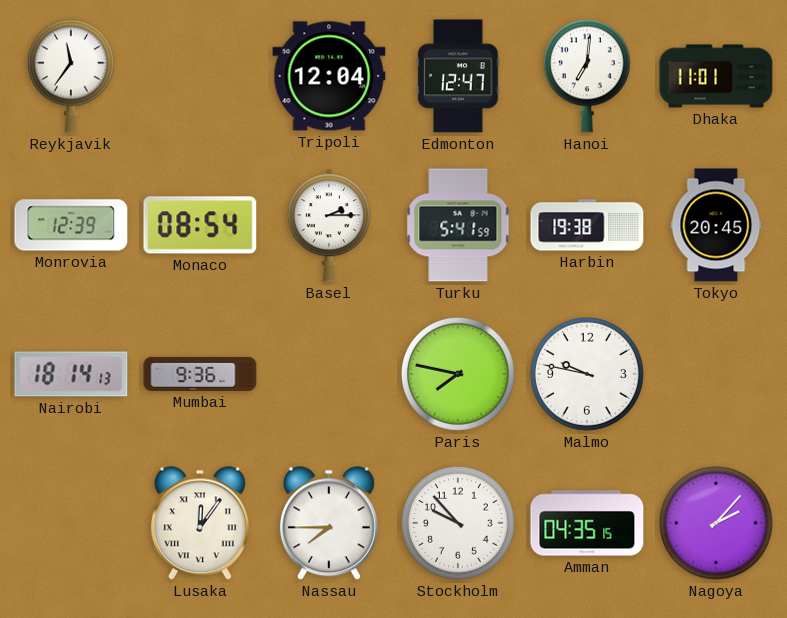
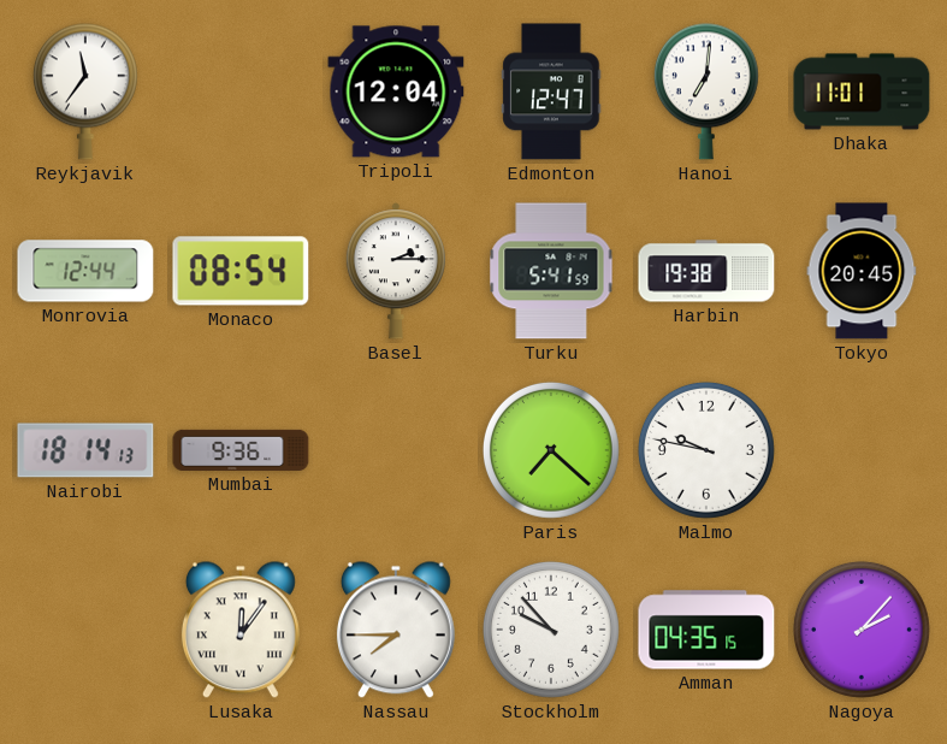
Monrovia: 12:39 -> 12:44 (85, 271)
Paris: 7:47 -> 7:22 (551, 450)
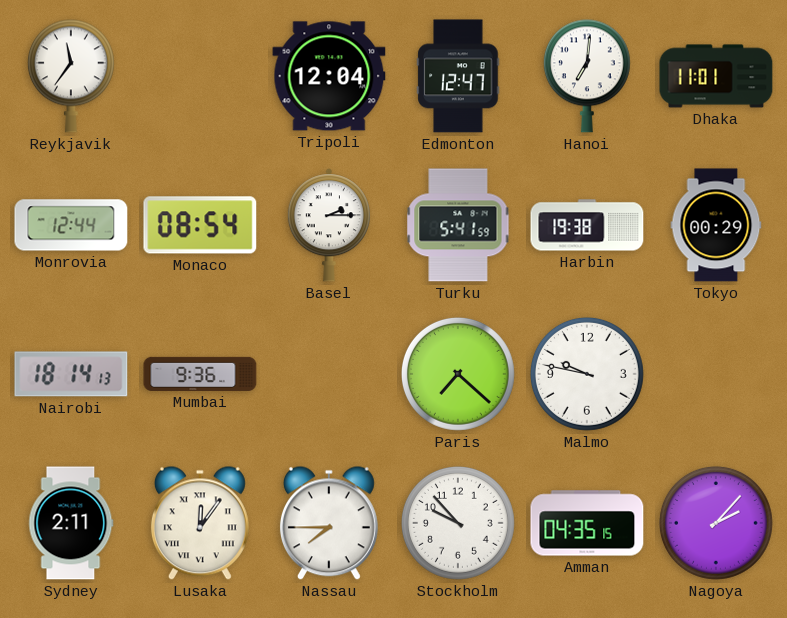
Tokyo: 20:45 -> 00:29 (716, 225)
Sydney: none -> 2:11 (71, 523)
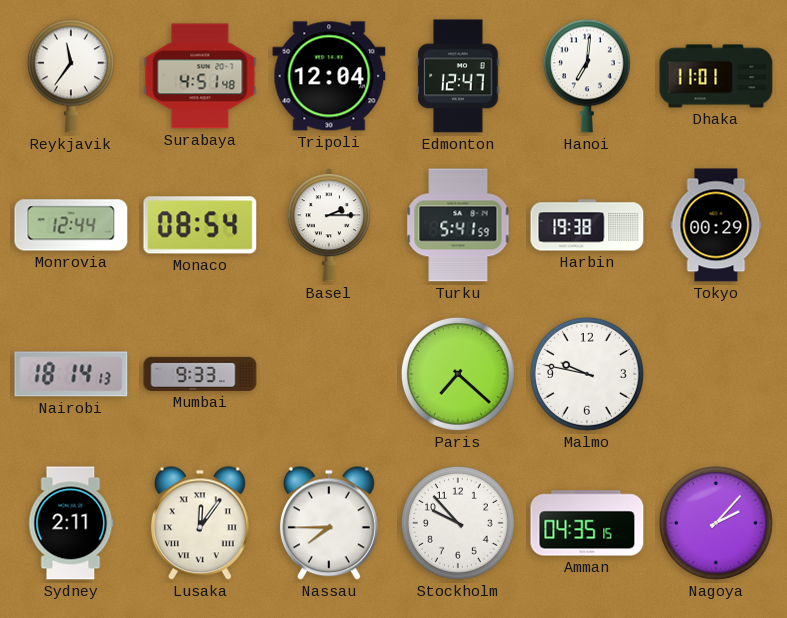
Surabaya: none -> 4:51 (200, 76)
Mumbai: 9:36 -> 9:33 (200, 374)
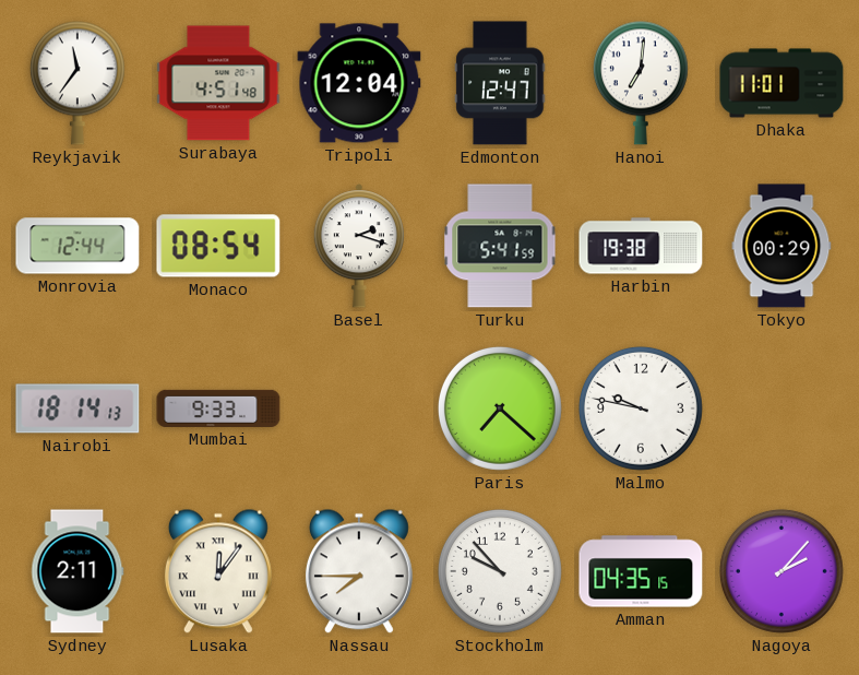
Basel: 2:15 -> 2:18 (359, 246)
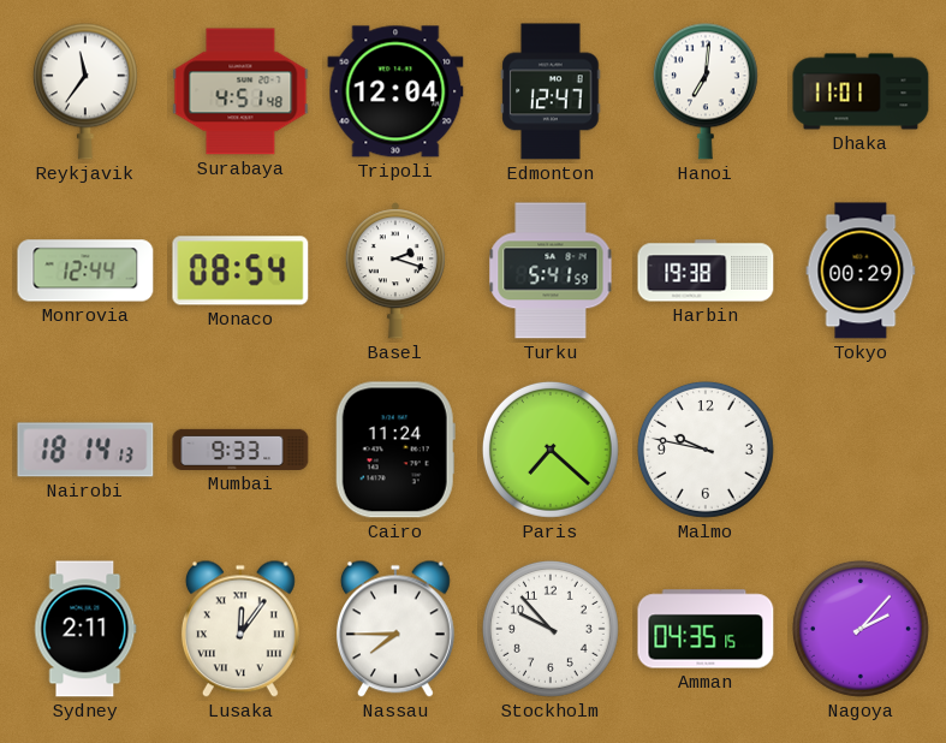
Cairo: none -> 11:24 (395, 450)
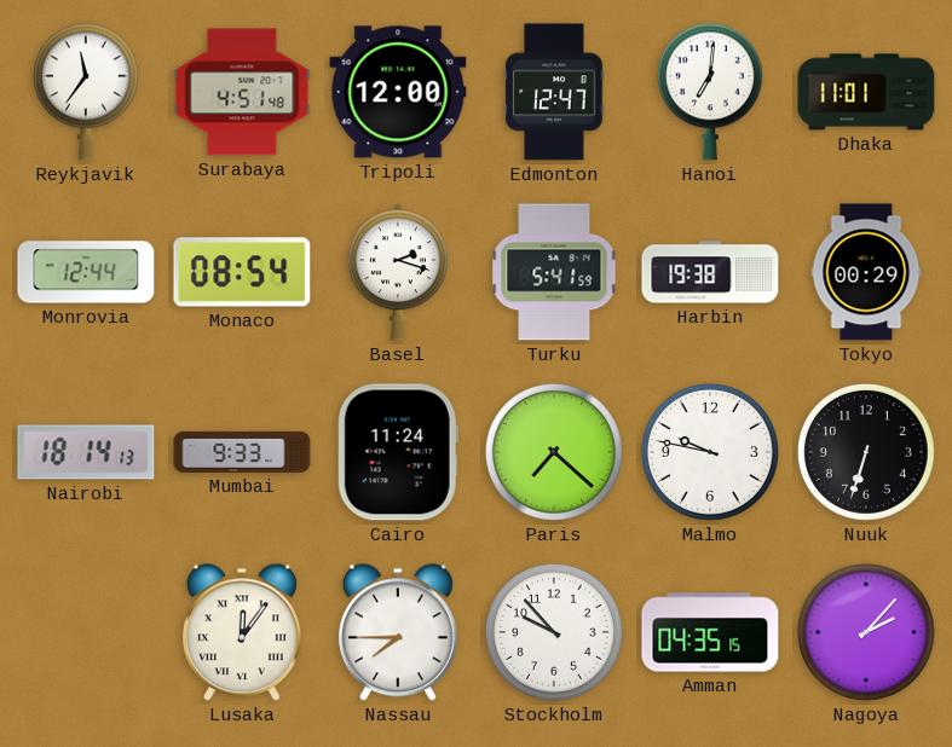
Tripoli: 12:04 -> 12:00 (398, 92)
Nuuk: none -> 6:33 (866, 452)
Sydney: 2:11 -> none (85, 629)
